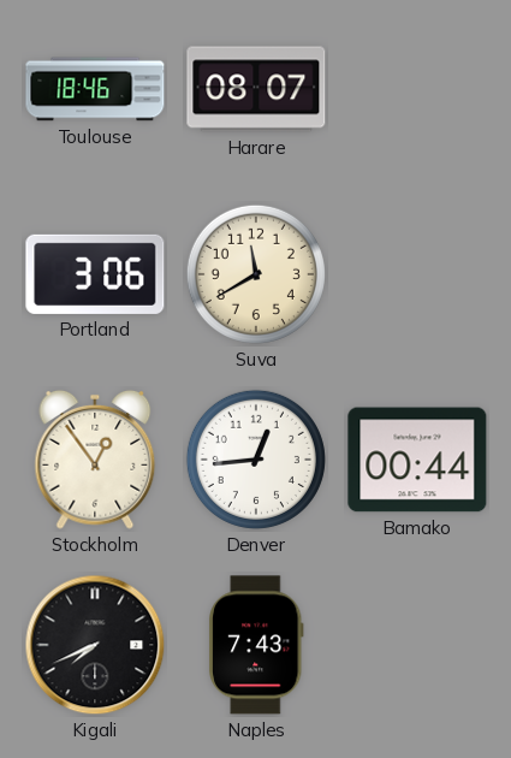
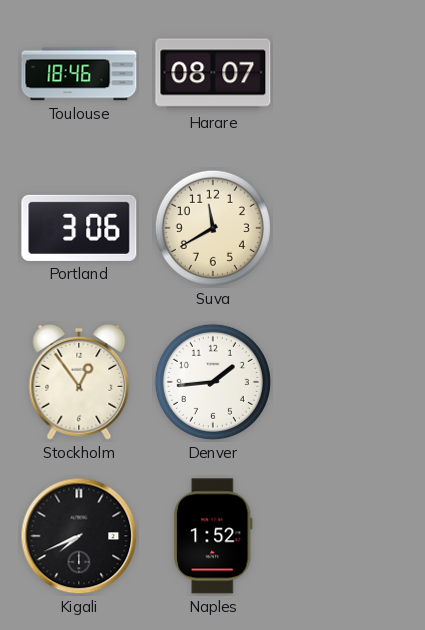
Denver: 12:44 -> 1:44 (213, 382)
Bamako: 00:44 -> none (417, 460)
Naples: 7:43 -> 1:52 (214, 536)
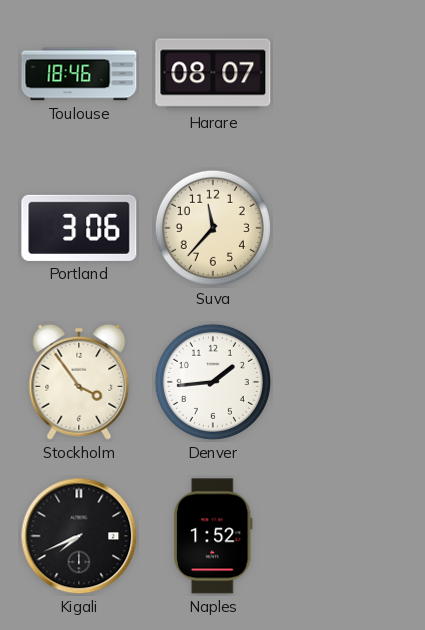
Suva: 11:40 -> 11:37 (213, 228)
Stockholm: 12:54 -> 3:54 (79, 382)
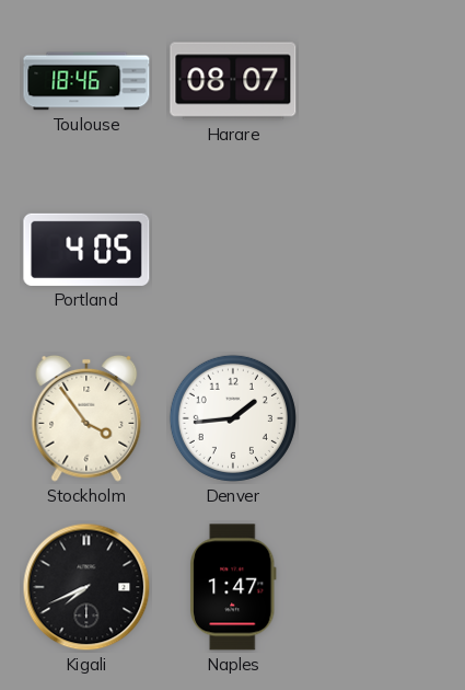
Portland: 3:06 -> 4:05 (86, 250)
Suva: 11:37 -> none (213, 228)
Naples: 1:52 -> 1:47 (234, 587)
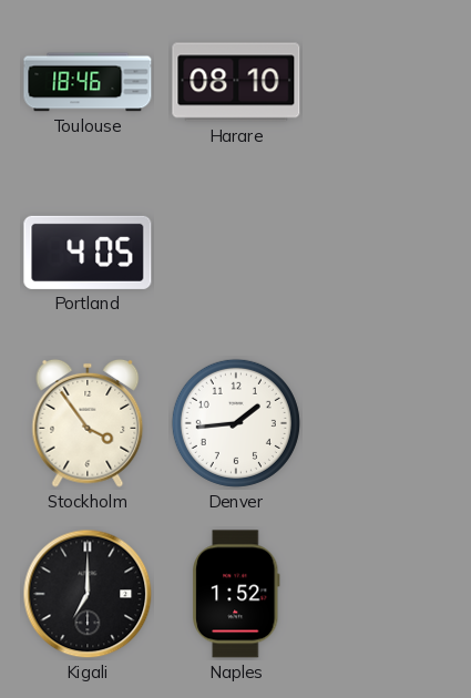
Harare: 08:07 -> 08:10 (236, 82)
Kigali: 7:41 -> 7:00 (88, 594)
Naples: 1:47 -> 1:52 (237, 594)
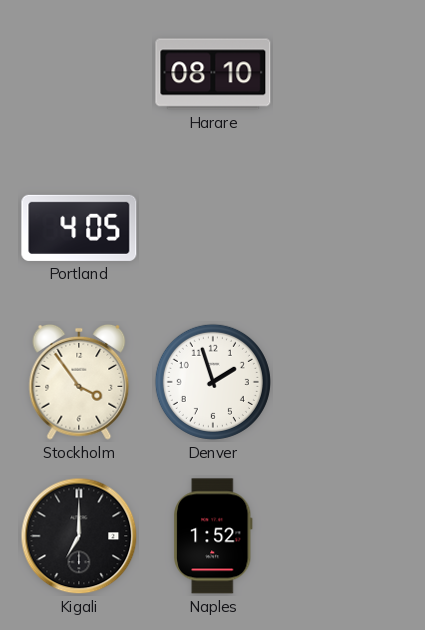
Toulouse: 18:46 -> none (88, 82)
Denver: 1:44 -> 1:57 (213, 382)
